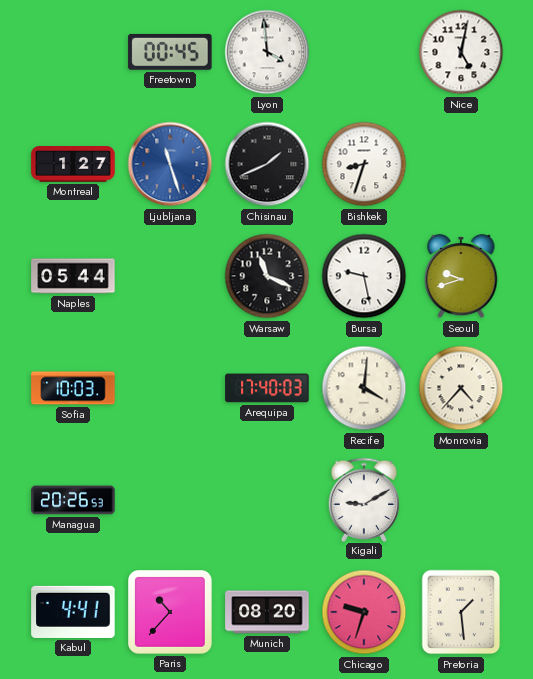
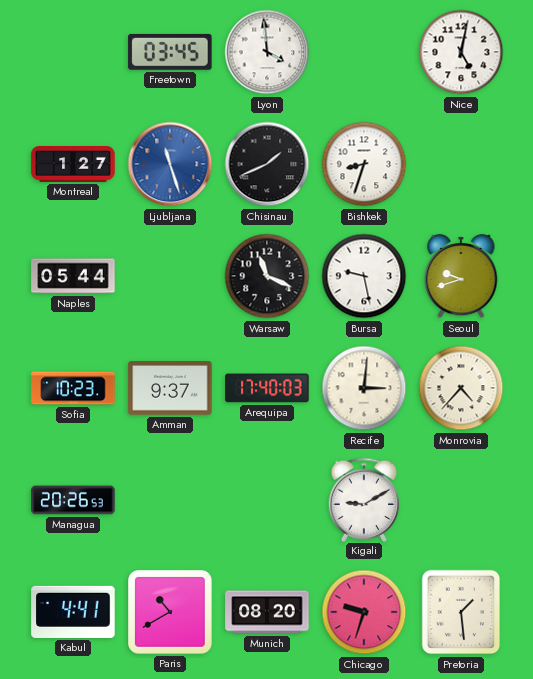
Freetown: 00:45 -> 03:45 (170, 52)
Sofia: 10:03 -> 10:23 (73, 388)
Amman: none -> 9:37 (170, 388)
Recife: 4:01 -> 3:01 (364, 388)
Paris: 10:37 -> 10:40 (171, 613)
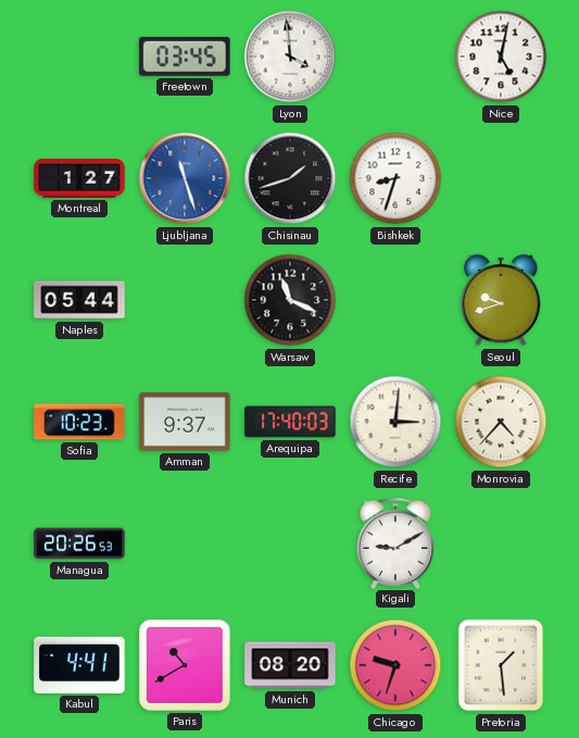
Chisinau: 1:41 -> 1:42 (290, 178)
Bursa: 9:28 -> none (364, 276)
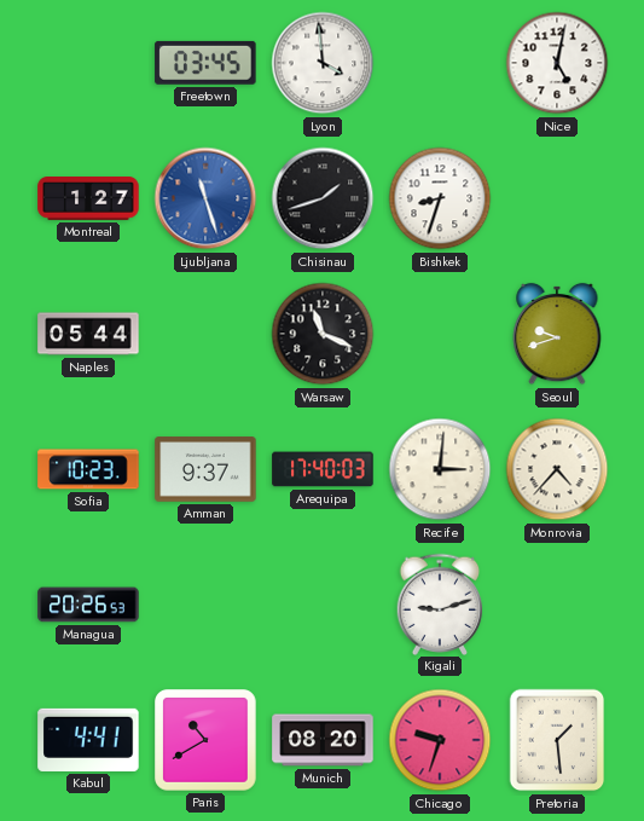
Kigali: 9:10 -> 9:12 (440, 603)
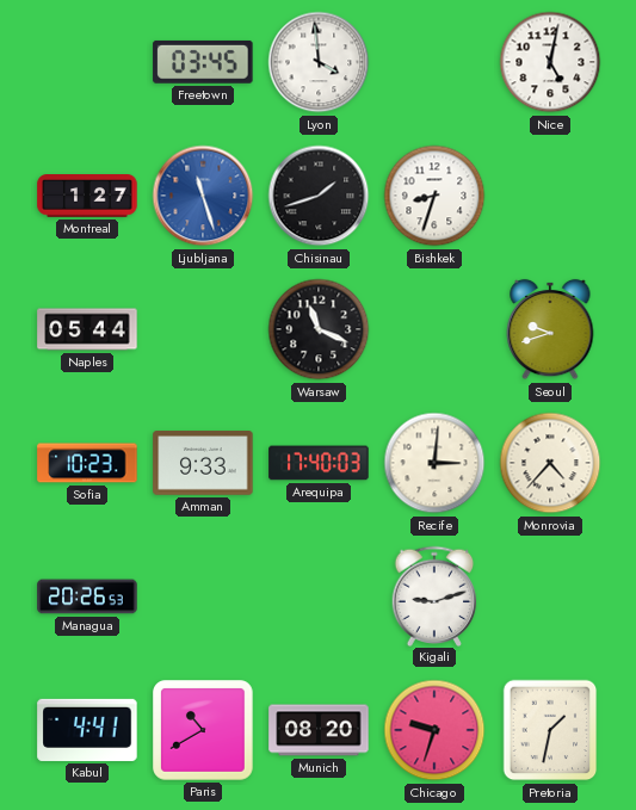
Amman: 9:37 -> 9:33 (203, 463)
Pretoria: 1:29 -> 1:32 (550, 730)
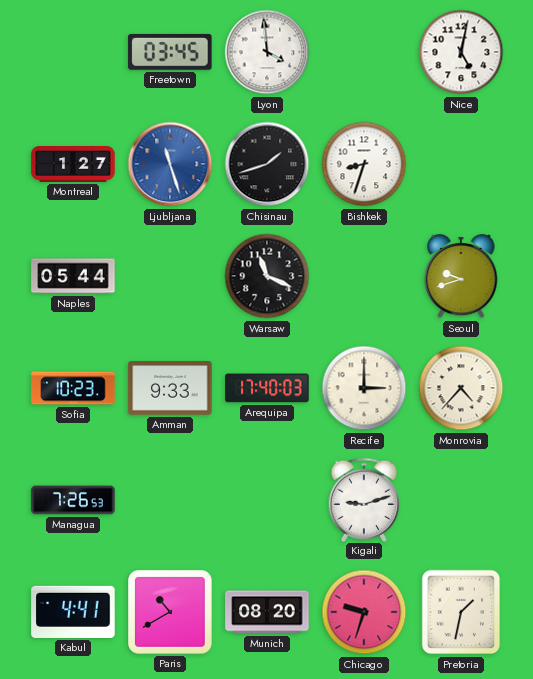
Recife: 3:01 -> 3:00 (364, 388)
Managua: 20:26 -> 7:26 (73, 500)
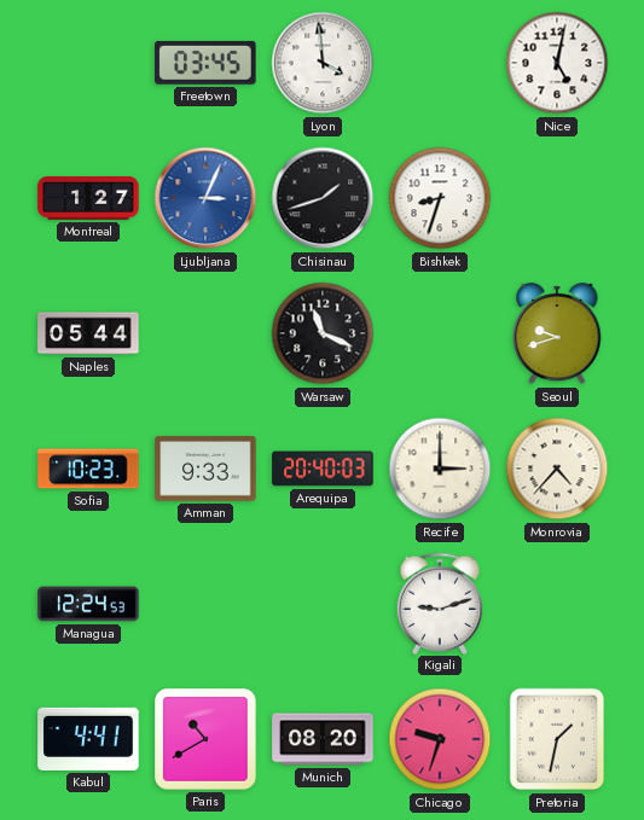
Ljubljana: 11:27 -> 3:04 (205, 198)
Arequipa: 17:40 -> 20:40 (323, 469)
Managua: 7:26 -> 12:24 (88, 604)
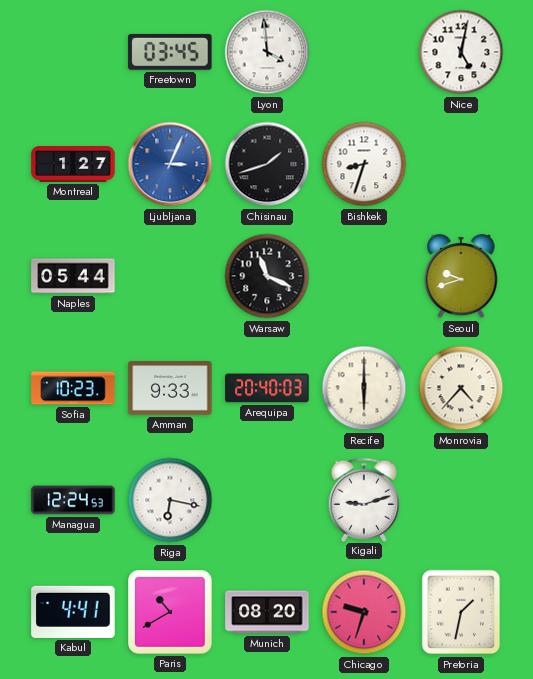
Recife: 3:00 -> 6:00 (364, 388)
Riga: none -> 6:17 (170, 500)
